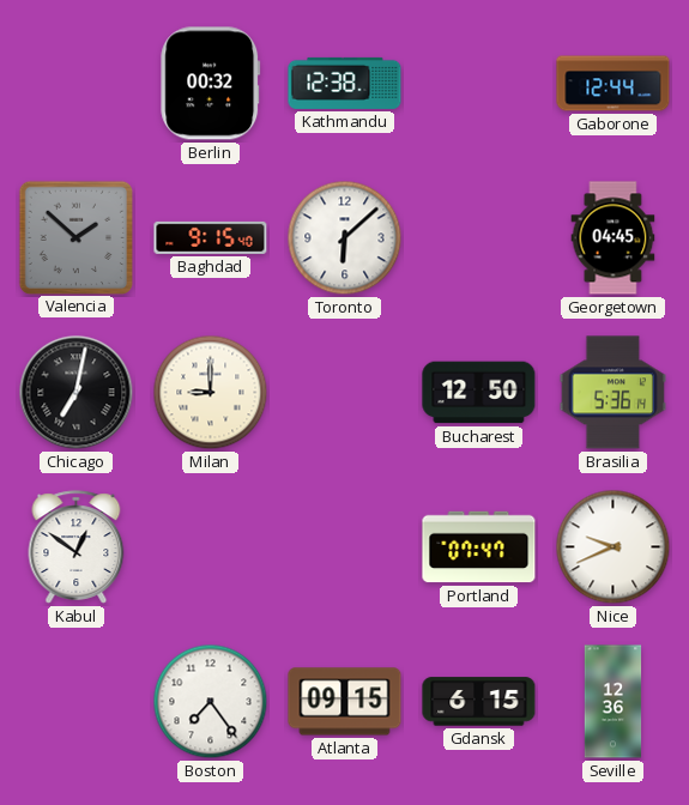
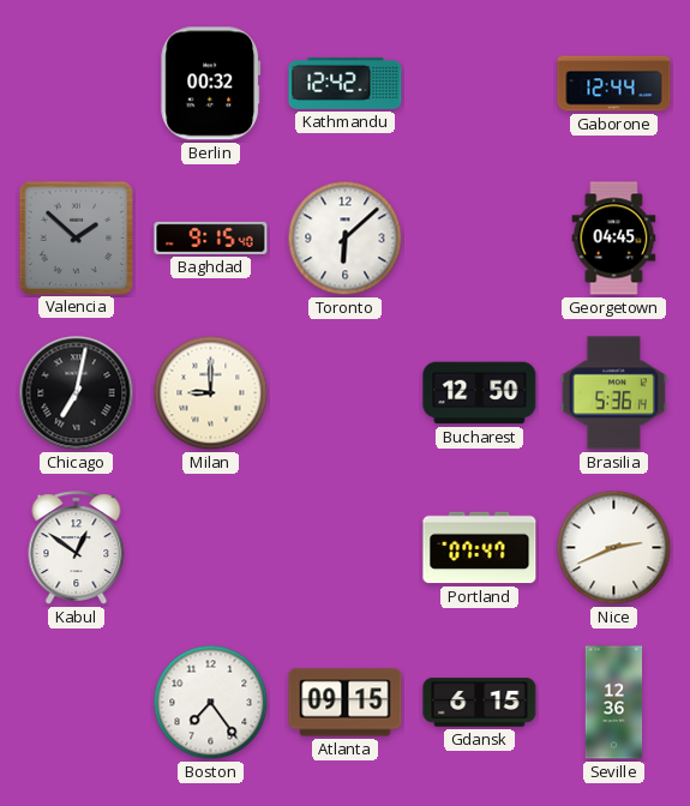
Kathmandu: 12:38 -> 12:42 (346, 83)
Nice: 9:41 -> 2:41 (614, 548)
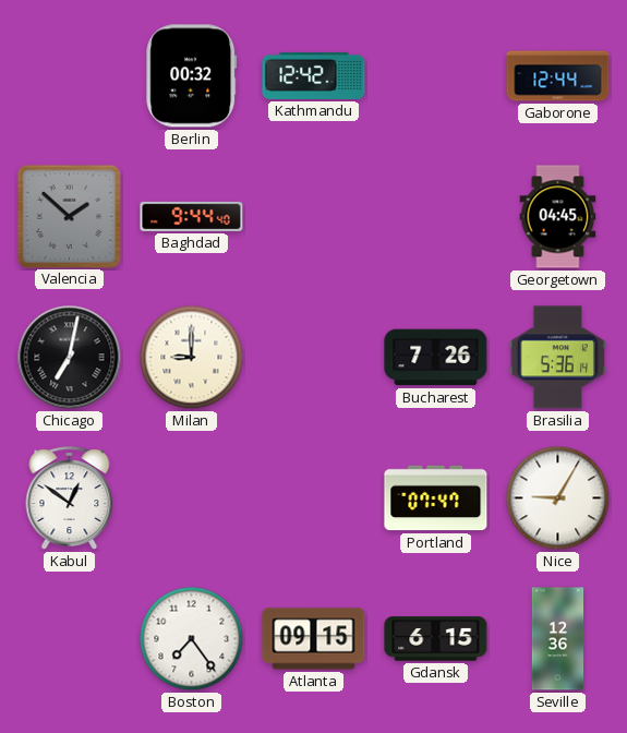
Baghdad: 9:15 -> 9:44 (192, 216)
Toronto: 6:08 -> none (346, 239)
Bucharest: 12:50 -> 7:26 (436, 358)
Nice: 2:41 -> 9:05 (558, 498)
